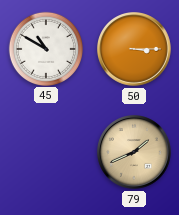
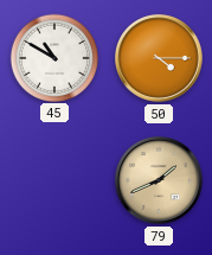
50: 3:15 -> 4:15 (160, 59)
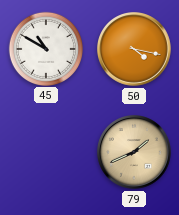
50: 4:15 -> 4:17 (135, 50)
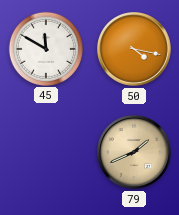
45: 10:50 -> 11:50 (45, 48)
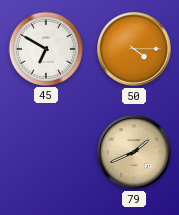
45: 11:50 -> 6:50 (45, 48)
50: 4:17 -> 4:15 (135, 50)
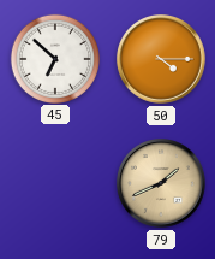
45: 6:50 -> 6:52 (54, 58)
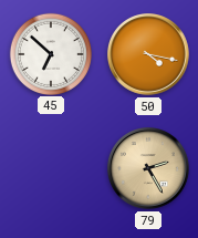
50: 4:15 -> 4:17 (149, 55)
79: 1:41 -> 2:25 (149, 169)
